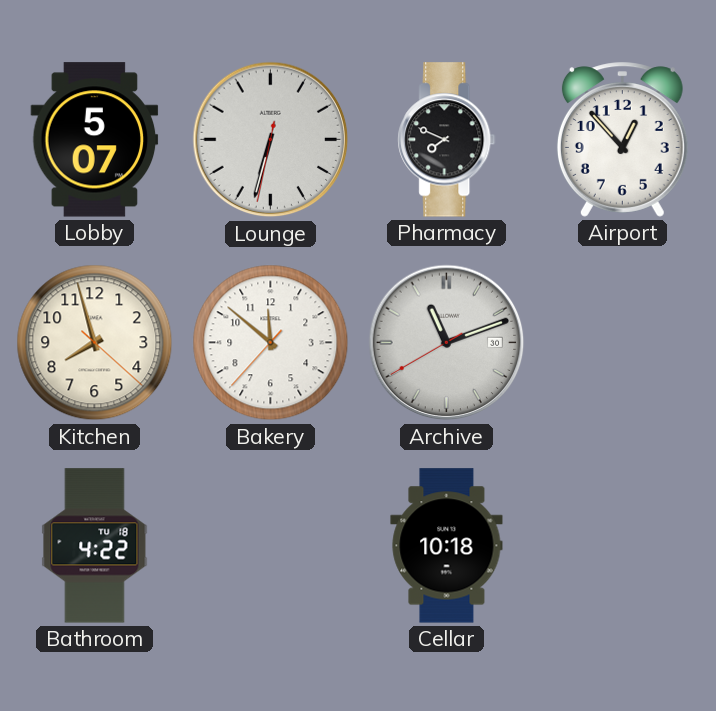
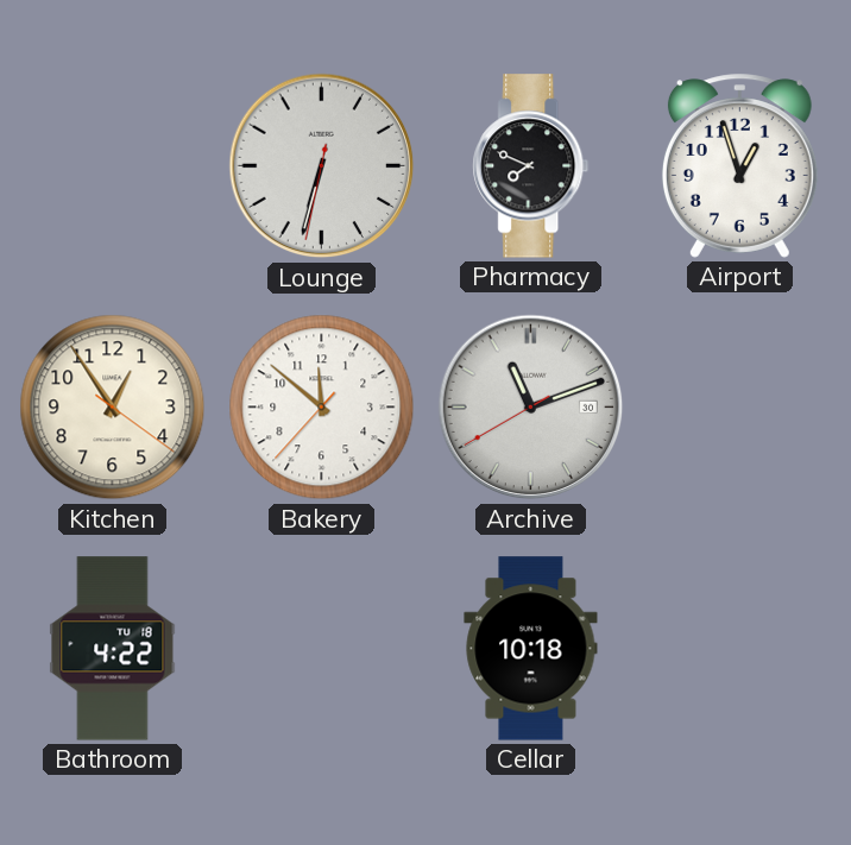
Lobby: 5:07 -> none (95, 140)
Airport: 12:53 -> 12:57 (739, 166)
Kitchen: 7:57 -> 12:54 (113, 408)
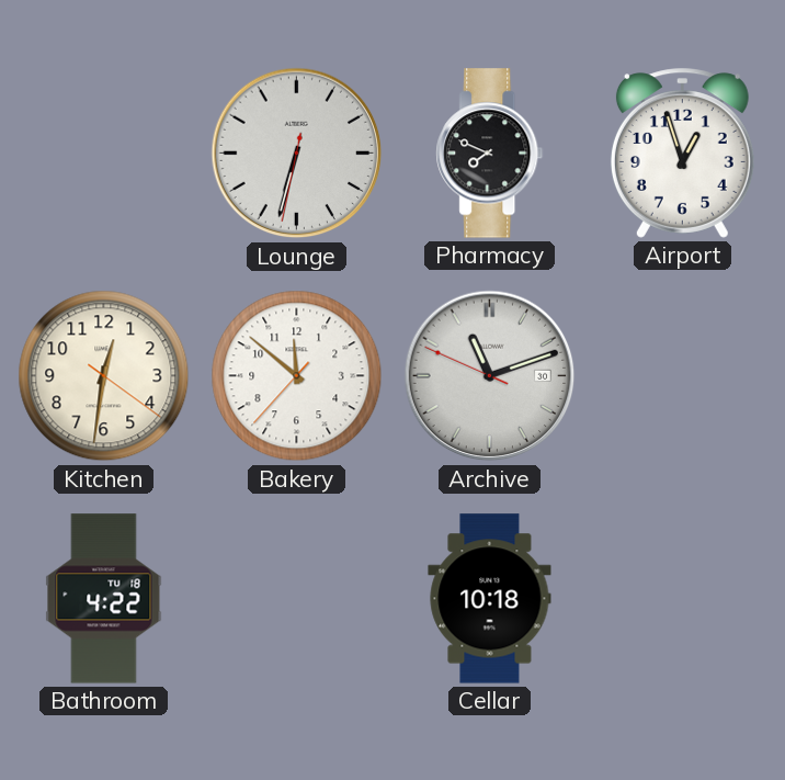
Kitchen: 12:54 -> 12:31 (104, 376)
Archive: 11:11:40 -> 11:11:49 (490, 376)
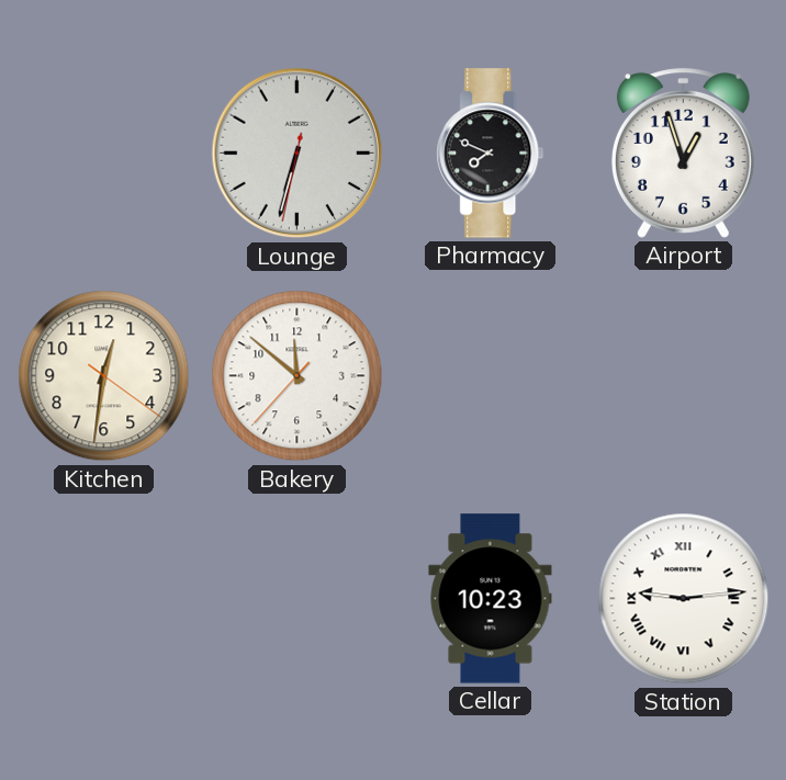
Archive: 11:11 -> none (490, 376)
Bathroom: 4:22 -> none (104, 599)
Cellar: 10:18 -> 10:23 (491, 599)
Station: none -> 9:14 (684, 599)
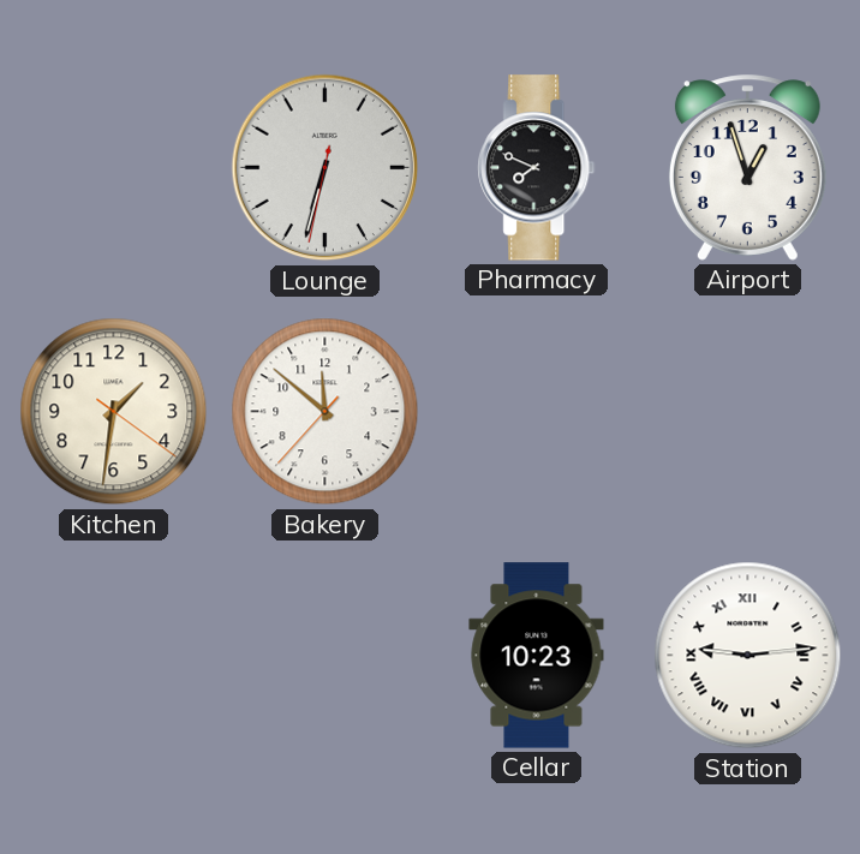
Kitchen: 12:31 -> 1:31 (114, 412)
